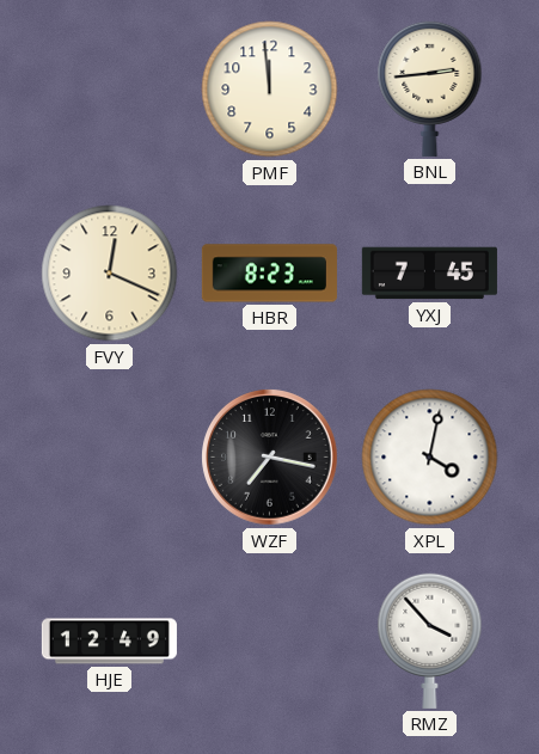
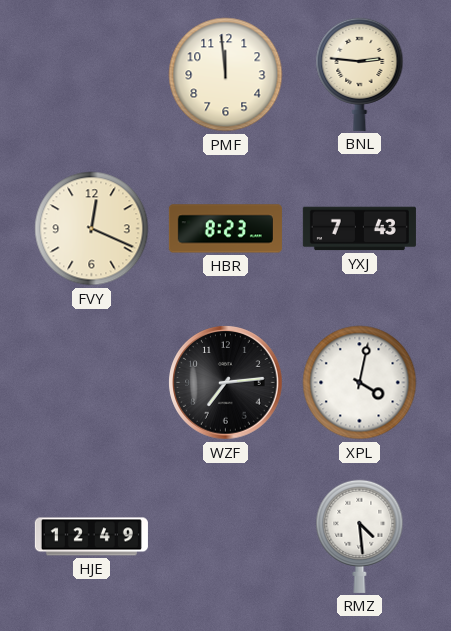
BNL: 2:44 -> 2:46 (360, 74)
YXJ: 7:45 -> 7:43 (359, 229)
WZF: 7:17 -> 7:14 (226, 383)
RMZ: 3:53 -> 4:29 (360, 536)
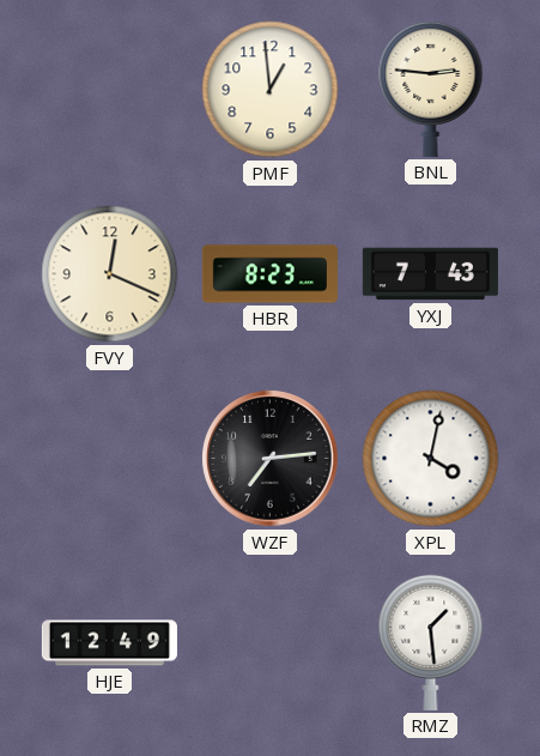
PMF: 11:59 -> 12:59 (271, 90)
RMZ: 4:29 -> 1:29 (431, 642)
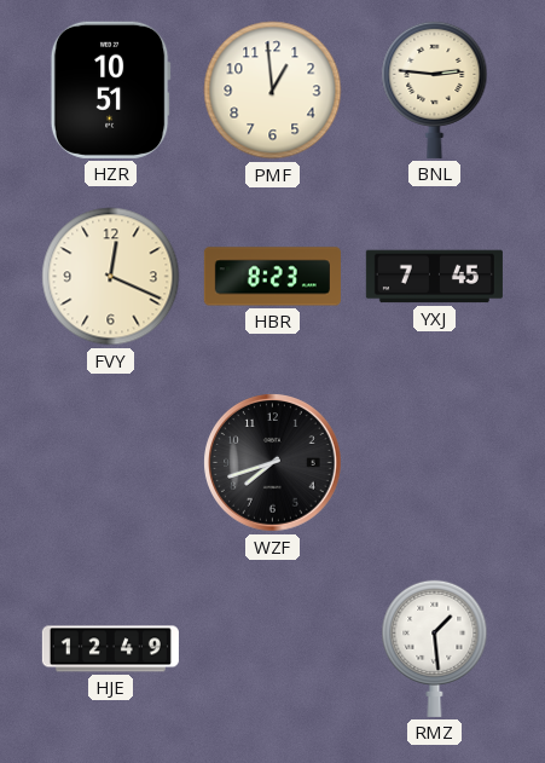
HZR: none -> 10:51 (110, 89)
YXJ: 7:43 -> 7:45 (434, 277)
WZF: 7:14 -> 7:42 (273, 463)
XPL: 4:02 -> none (431, 459)
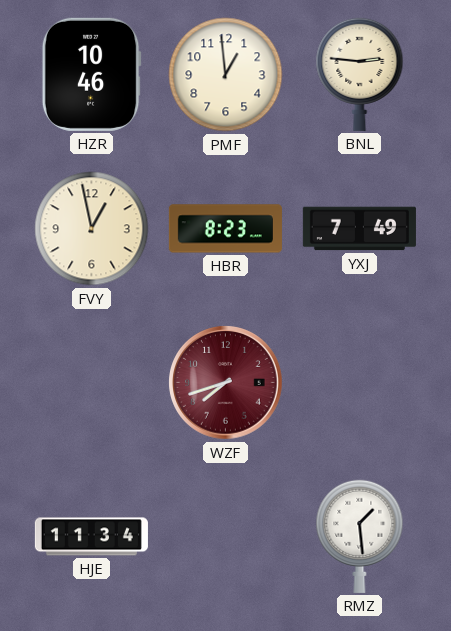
HZR: 10:51 -> 10:46 (91, 74)
FVY: 12:19 -> 12:58 (92, 229)
YXJ: 7:45 -> 7:49 (359, 229)
WZF dial: black -> burgundy (226, 383)
HJE: 12:49 -> 11:34 (91, 537)
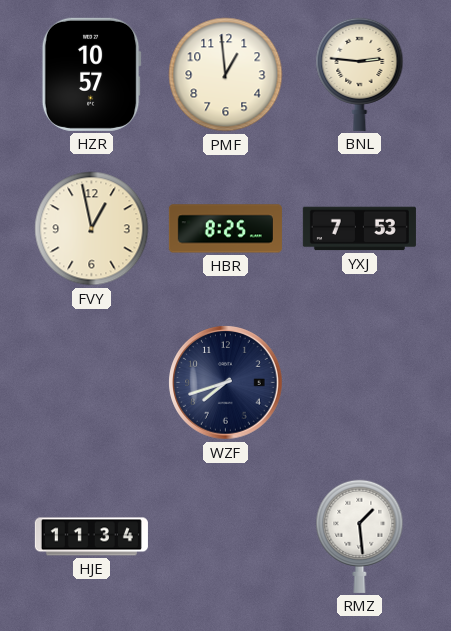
HZR: 10:46 -> 10:57 (91, 74)
HBR: 8:23 -> 8:25 (225, 229)
YXJ: 7:49 -> 7:53 (359, 229)
WZF dial: burgundy -> navy (226, 383)
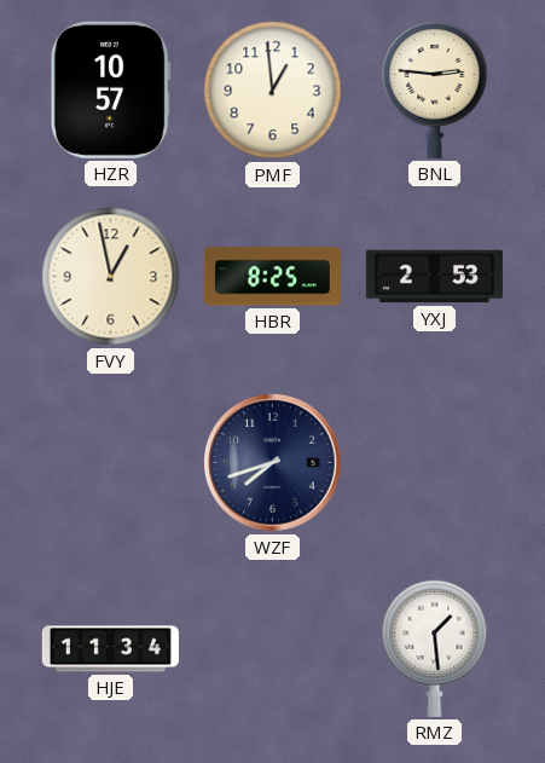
YXJ: 7:53 -> 2:53 (434, 277)
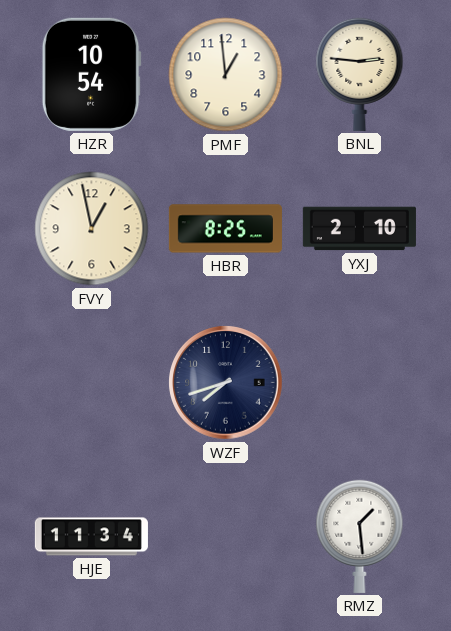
HZR: 10:57 -> 10:54 (91, 74)
YXJ: 2:53 -> 2:10 (359, 229)
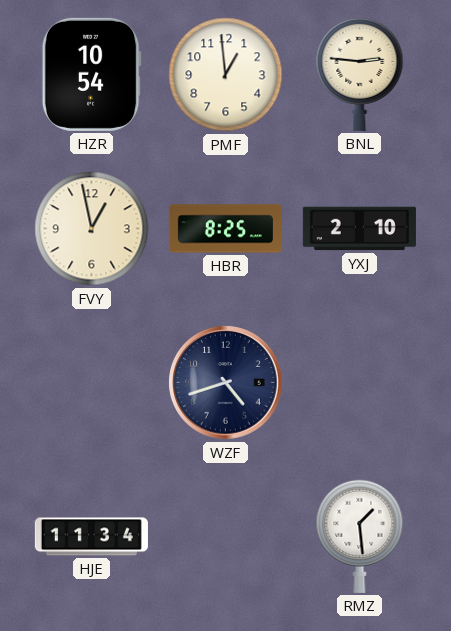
WZF: 7:42 -> 4:42 (226, 383)
